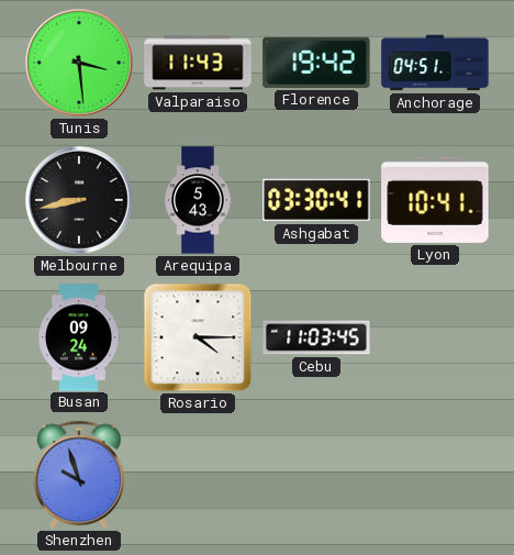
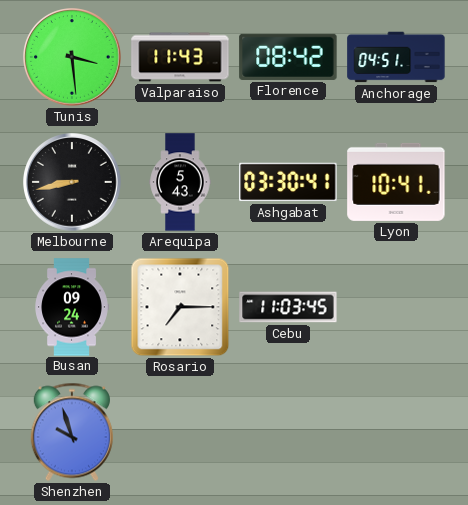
Florence: 19:42 -> 08:42 (288, 57)
Rosario: 4:15 -> 7:15 (180, 307)
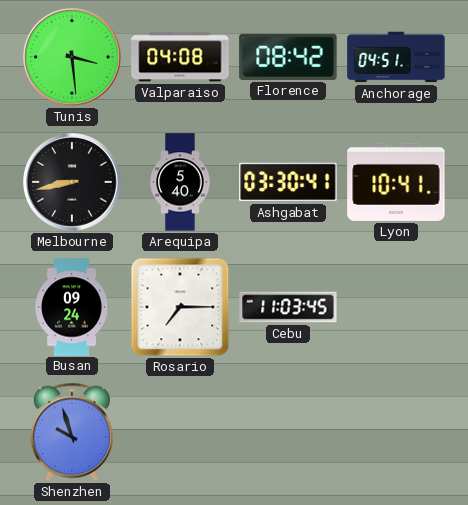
Valparaiso: 11:43 -> 04:08 (180, 57)
Arequipa: 5:43 -> 5:40 (180, 182)
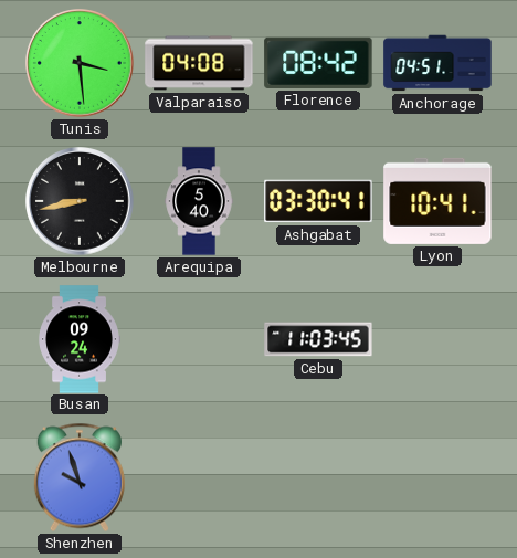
Rosario: 7:15 -> none (180, 307)
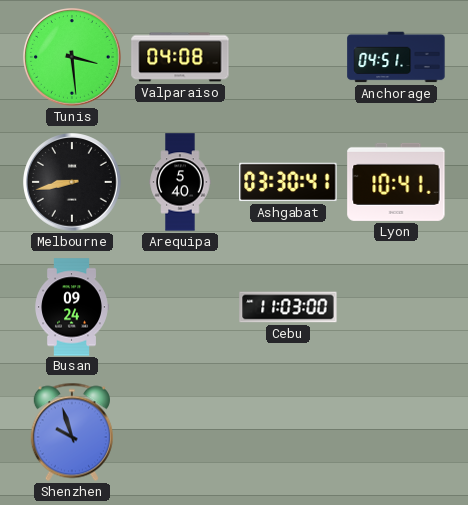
Florence: 08:42 -> none (318, 63)
Cebu: 11:03:45 -> 11:03:00 (288, 307)
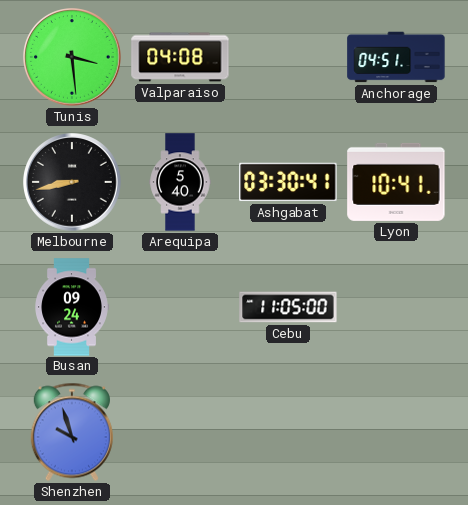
Cebu: 11:03 -> 11:05 (288, 307)
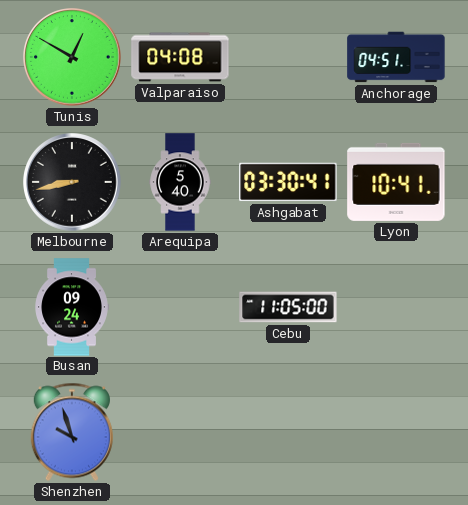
Tunis: 3:29 -> 12:50 (73, 58)
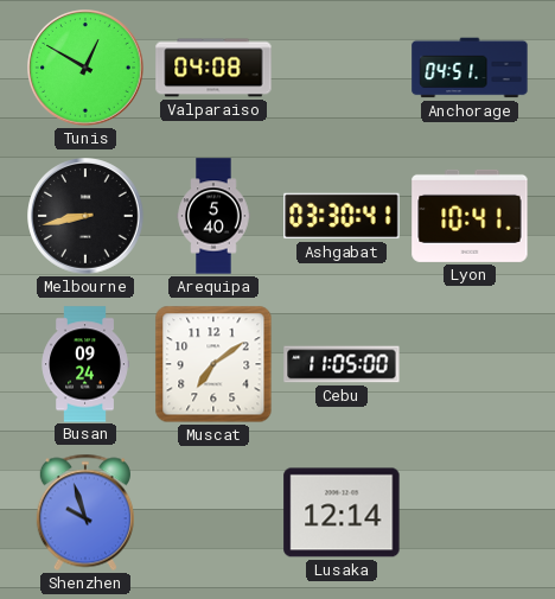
Muscat: none -> 7:09 (213, 364)
Lusaka: none -> 12:14 (342, 512)
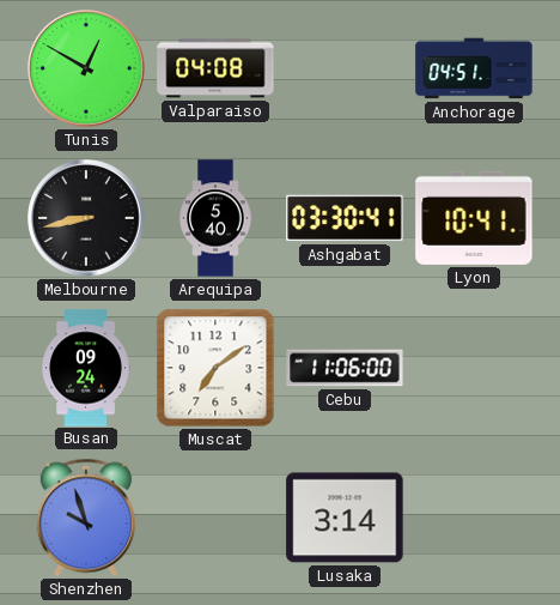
Cebu: 11:05 -> 11:06 (345, 368)
Lusaka: 12:14 -> 3:14 (345, 518)
